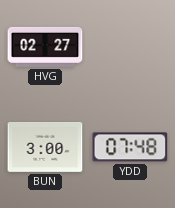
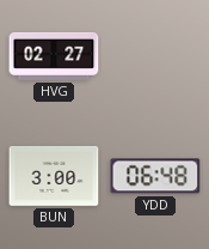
YDD: 07:48 -> 06:48 (155, 176)
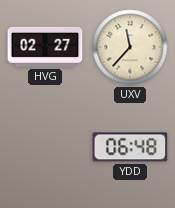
UXV: none -> 11:37 (130, 47)
BUN: 3:00 -> none (54, 177)
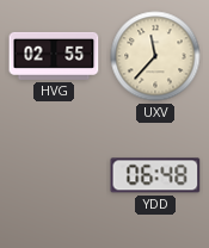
HVG: 02:27 -> 02:55 (54, 56)
